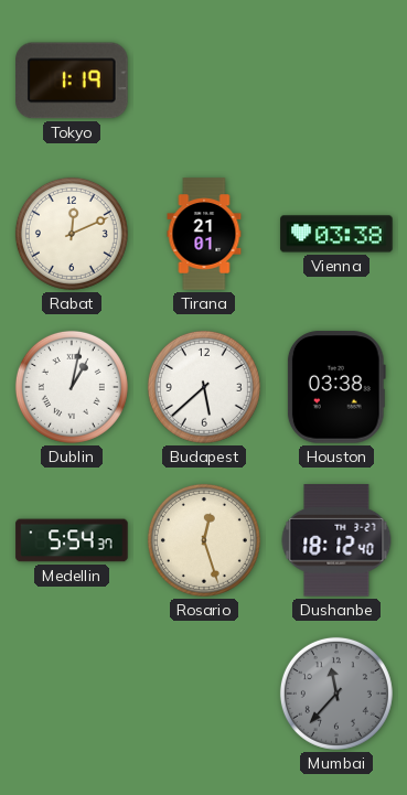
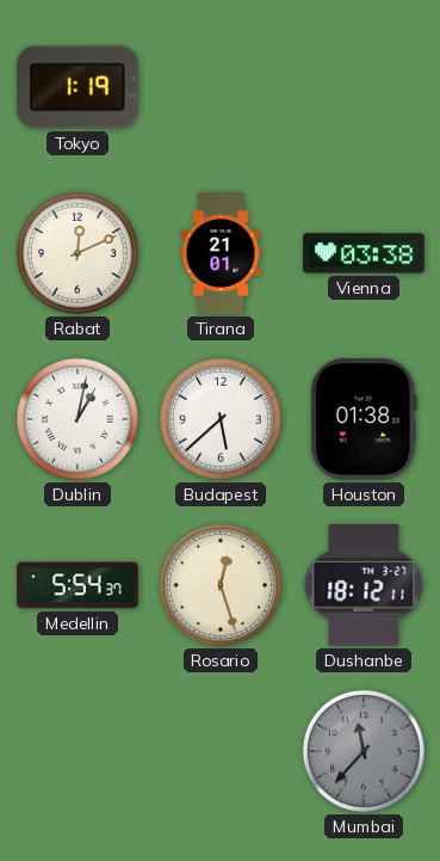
Houston: 03:38 -> 01:38 (364, 419)
Dushanbe: 18:12:40 -> 18:12:11 (364, 585)
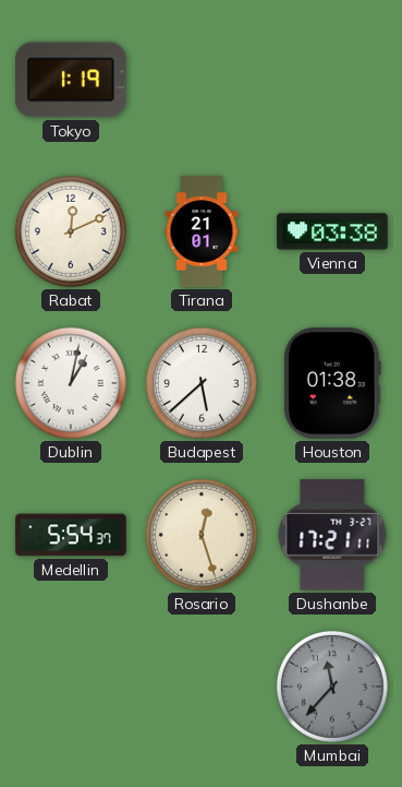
Dushanbe: 18:12 -> 17:21 (332, 535)
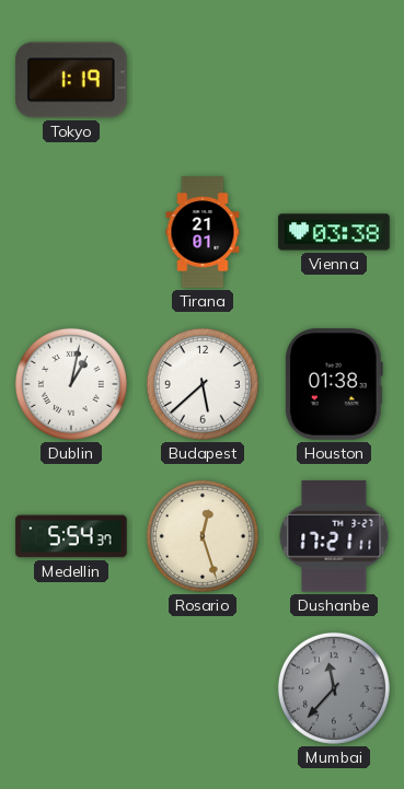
Rabat: 12:11 -> none (71, 231)
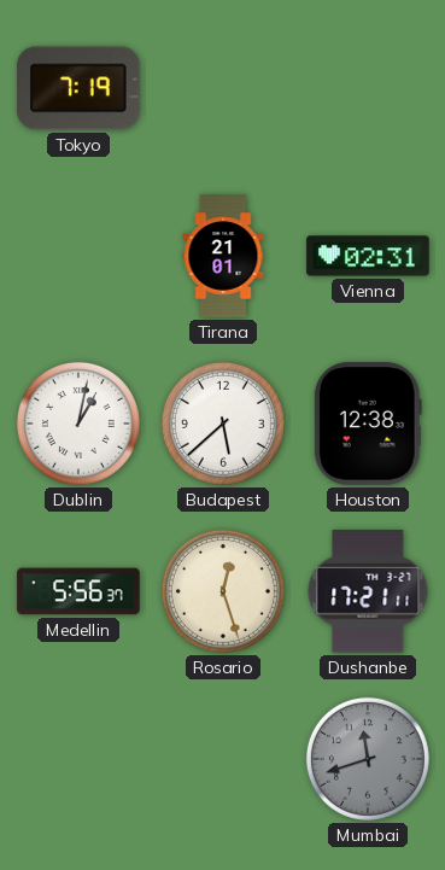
Tokyo: 1:19 -> 7:19 (78, 88)
Vienna: 03:38 -> 02:31 (368, 256)
Houston: 01:38 -> 12:38 (368, 424)
Medellin: 5:54 -> 5:56 (78, 591)
Mumbai: 11:37 -> 11:42 (368, 759)
